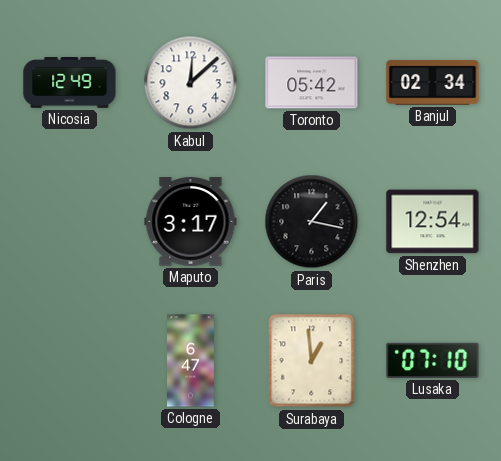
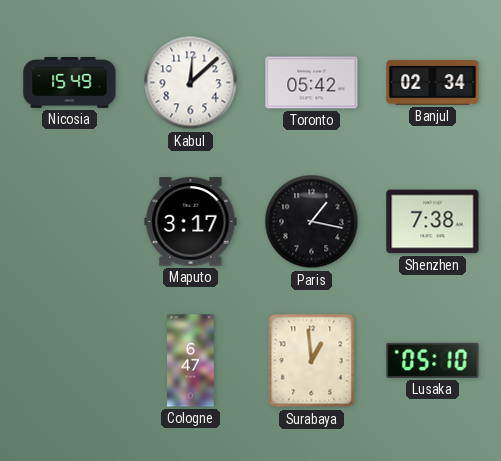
Nicosia: 12:49 -> 15:49 (70, 83)
Shenzhen: 12:54 -> 7:38 (433, 222)
Lusaka: 07:10 -> 05:10 (433, 360)
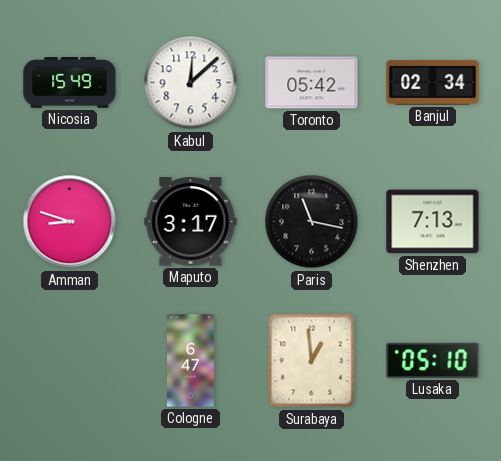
Amman: none -> 8:48 (70, 222)
Paris: 1:17 -> 11:17 (312, 222)
Shenzhen: 7:38 -> 7:13 (433, 222)
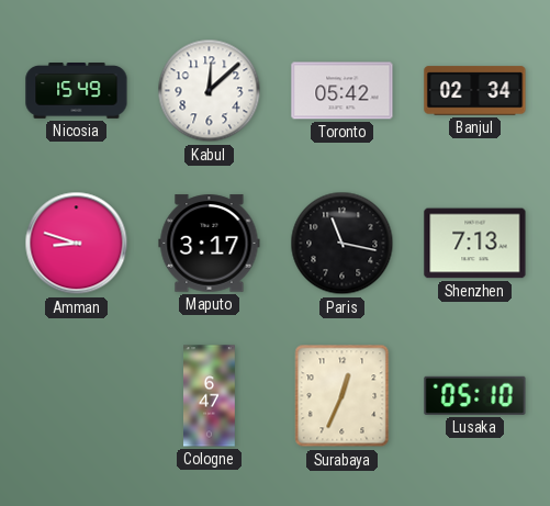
Surabaya: 12:59 -> 12:34 (343, 396)
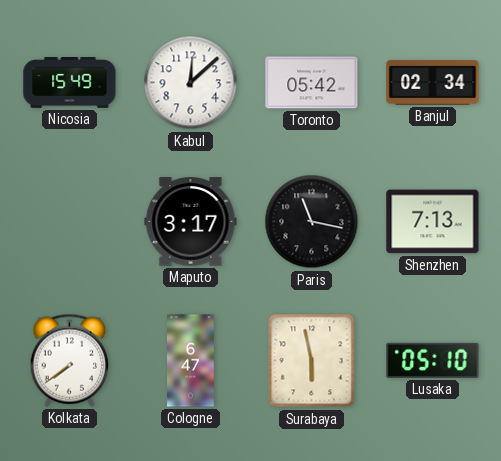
Amman: 8:48 -> none (77, 244)
Kolkata: none -> 7:39 (70, 360)
Surabaya: 12:34 -> 5:58 (312, 361)
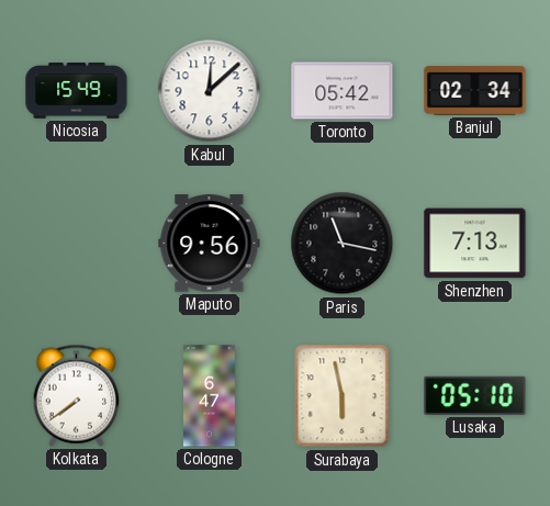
Maputo: 3:17 -> 9:56 (210, 244)
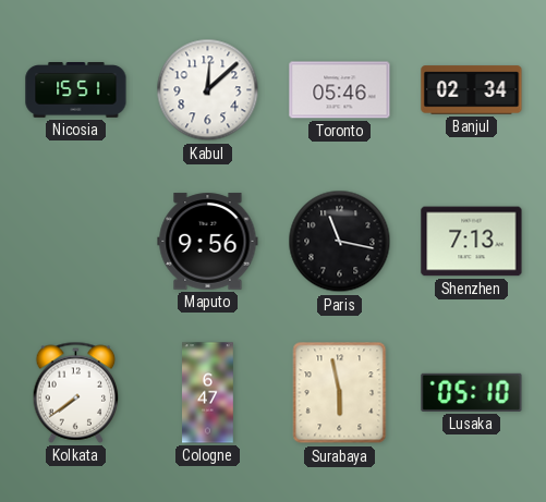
Nicosia: 15:49 -> 15:51 (76, 90)
Toronto: 05:42 -> 05:46 (340, 90)
